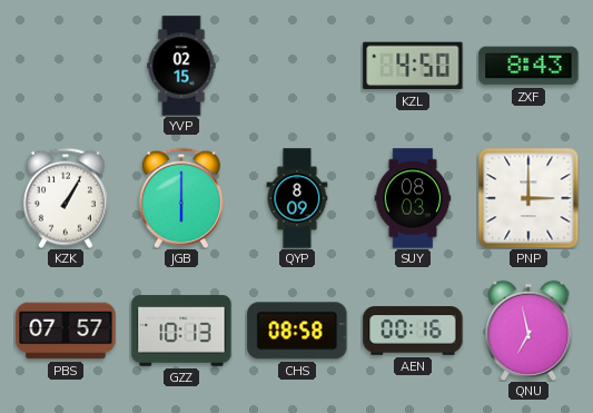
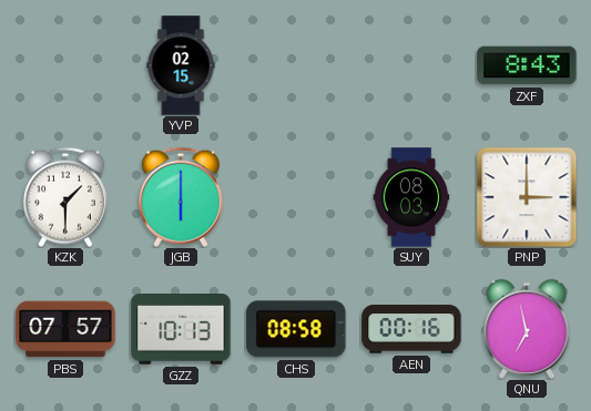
KZL: 4:50 -> none (413, 66)
KZK: 1:05 -> 1:30 (65, 197)
QYP: 8:09 -> none (297, 198)
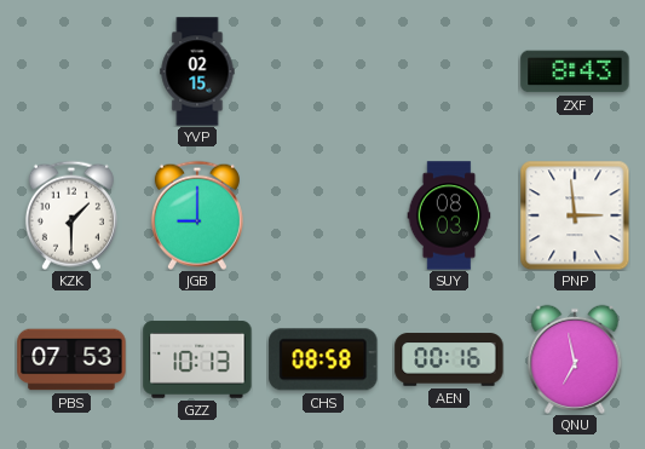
JGB: 6:00 -> 9:00 (197, 215)
PNP: 3:00 -> 2:59 (575, 215)
PBS: 07:57 -> 07:53 (71, 359)
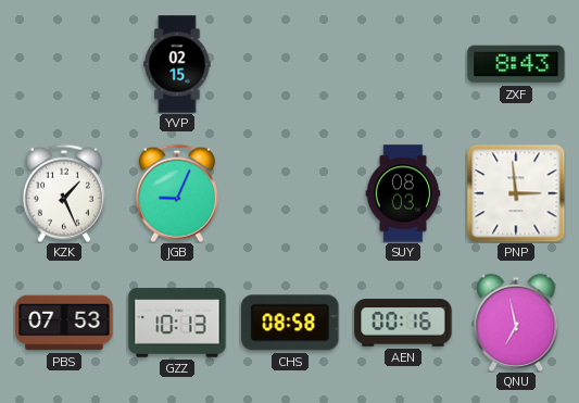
KZK: 1:30 -> 1:26 (64, 193)
JGB: 9:00 -> 9:04 (177, 193)
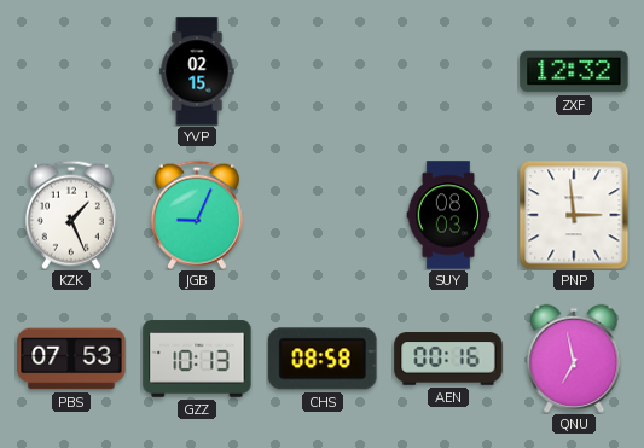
ZXF: 8:43 -> 12:32 (574, 71)
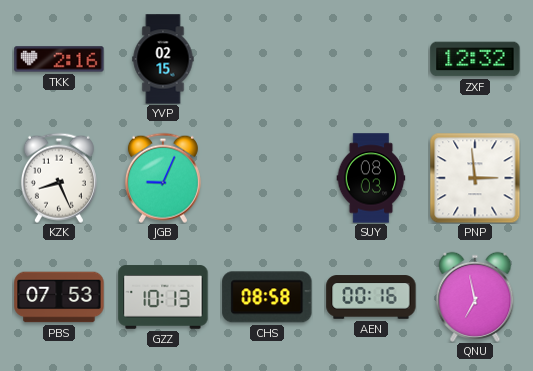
TKK: none -> 2:16 (59, 59)
KZK: 1:26 -> 8:26 (59, 178)
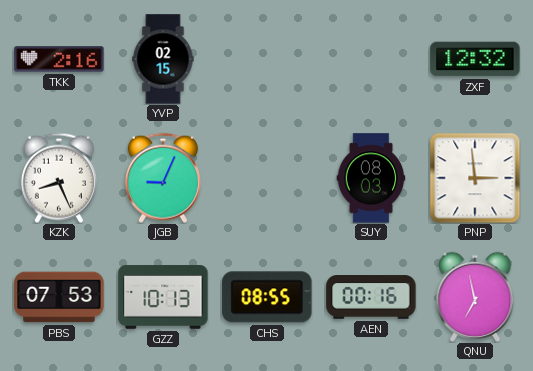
CHS: 08:58 -> 08:55 (267, 297)
